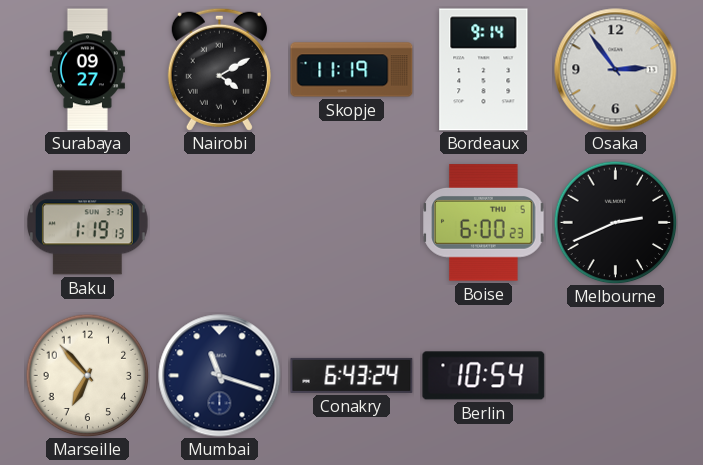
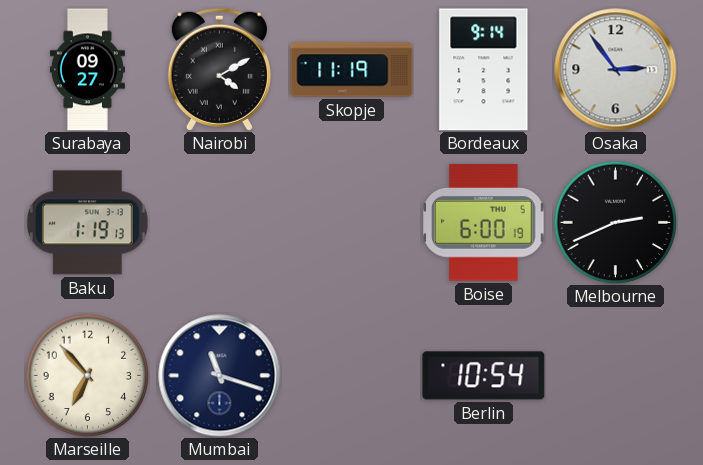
Boise: 6:00:23 -> 6:00:19 (484, 223)
Conakry: 6:43 -> none (352, 375)
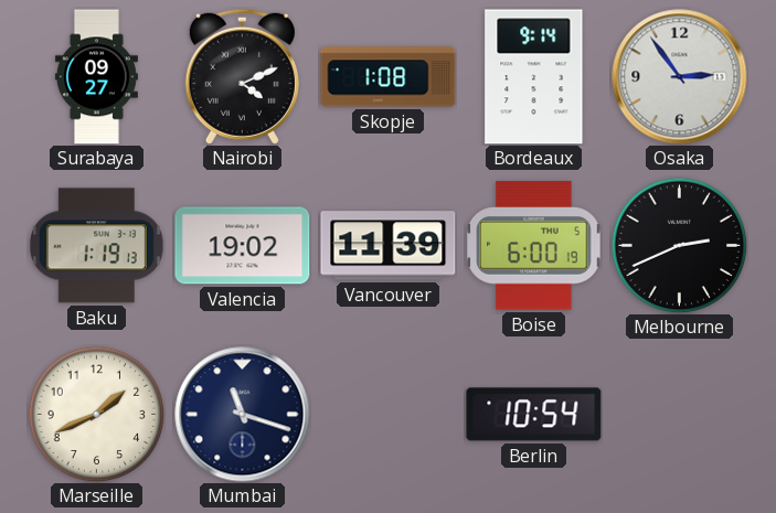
Nairobi: 4:10 -> 4:11 (242, 76)
Skopje: 11:19 -> 1:08 (389, 77)
Valencia: none -> 19:02 (243, 246)
Vancouver: none -> 11:39 (389, 246)
Marseille: 6:53 -> 1:41 (96, 414)
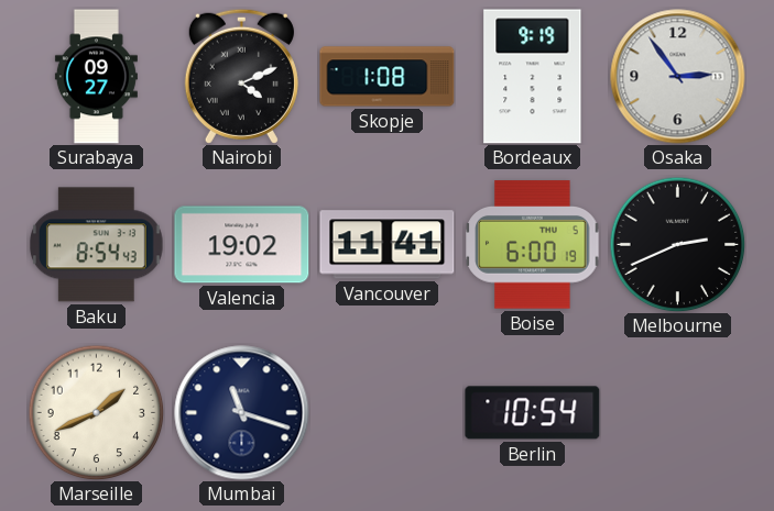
Bordeaux: 9:14 -> 9:19 (533, 77)
Baku: 1:19 -> 8:54 (96, 245)
Vancouver: 11:39 -> 11:41 (388, 245)
